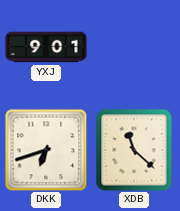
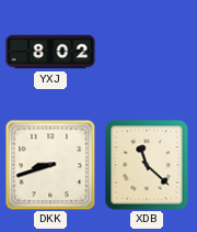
YXJ: 9:01 -> 8:02 (50, 52)
DKK: 6:42 -> 8:42 (50, 165)
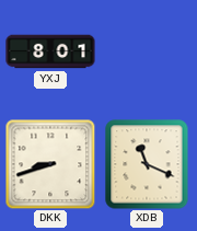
YXJ: 8:02 -> 8:01 (50, 51)
XDB: 11:22 -> 11:19 (147, 164)
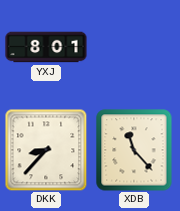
DKK: 8:42 -> 8:37 (46, 150)
XDB: 11:19 -> 11:23 (134, 150)
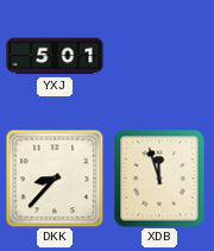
YXJ: 8:01 -> 5:01 (55, 56)
XDB: 11:23 -> 11:57 (159, 178)
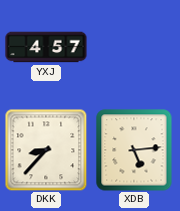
YXJ: 5:01 -> 4:57 (46, 47)
XDB: 11:57 -> 5:14 (134, 150)
